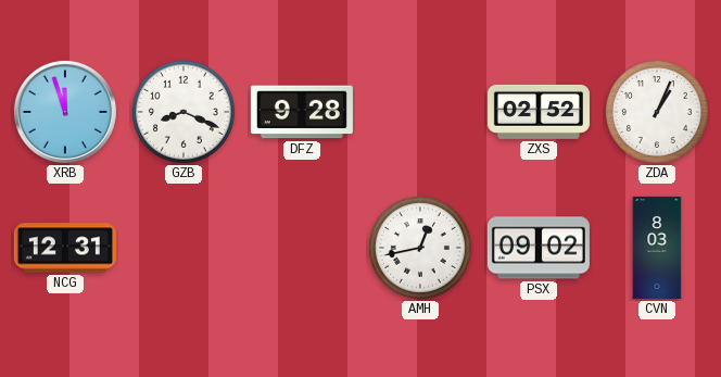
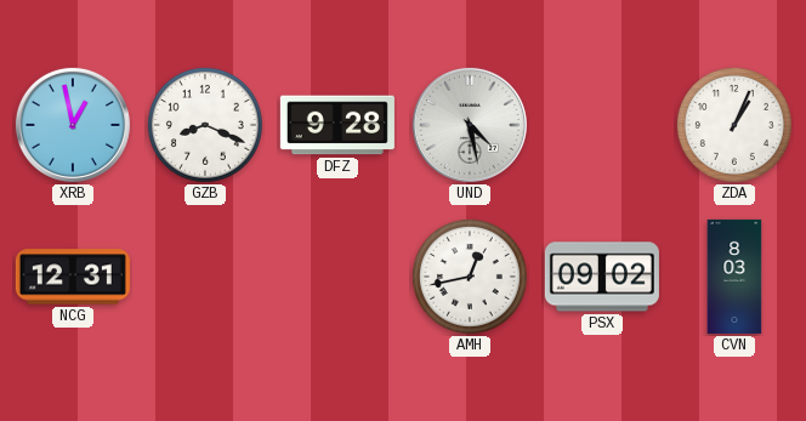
XRB: 11:57 -> 12:58 (73, 125)
UND: none -> 4:28 (470, 125)
ZXS: 02:52 -> none (539, 112)
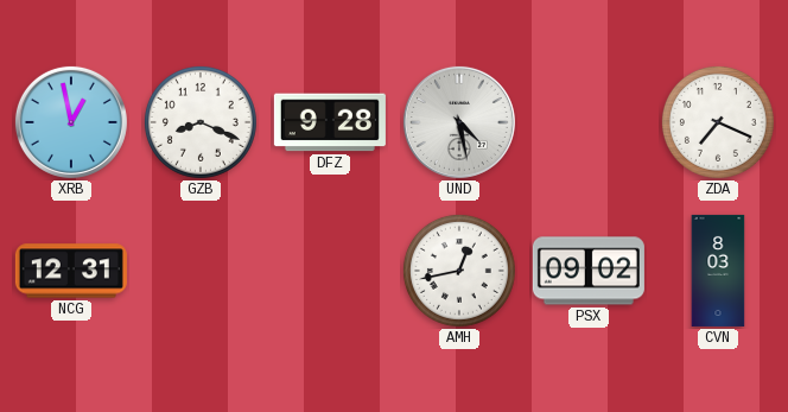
ZDA: 1:04 -> 7:19 (718, 122)
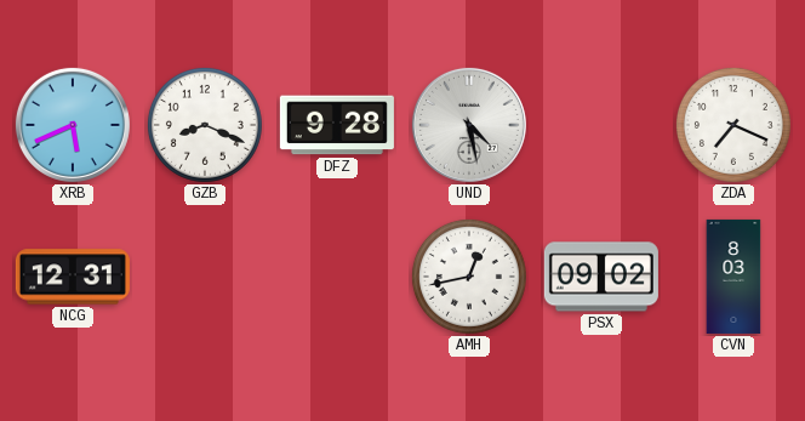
XRB: 12:58 -> 5:41 (73, 125)
